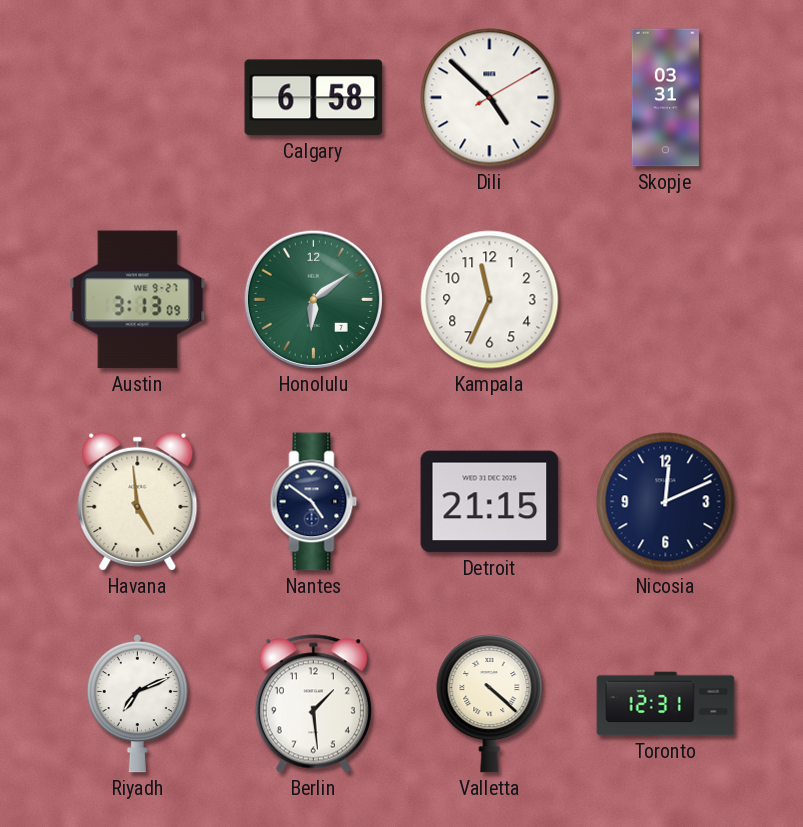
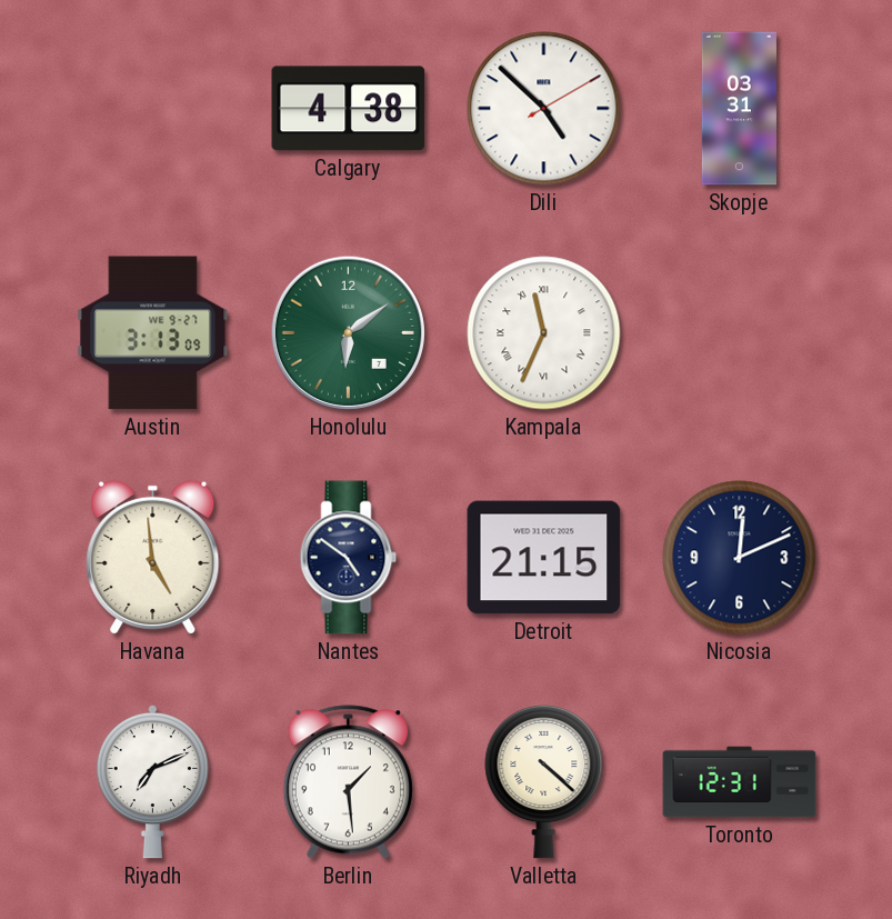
Calgary: 6:58 -> 4:38 (349, 109)
Kampala numerals: Arabic -> Roman (544, 333)
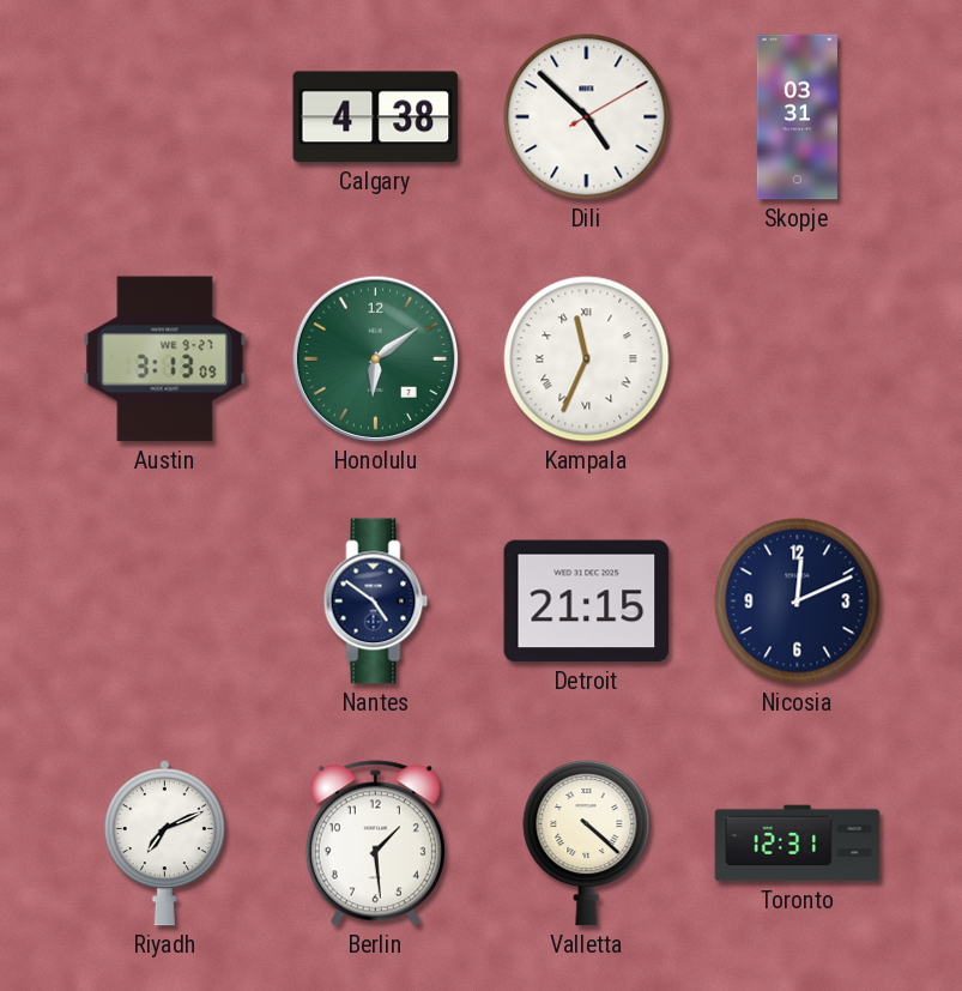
Havana: 4:59 -> none (153, 557)
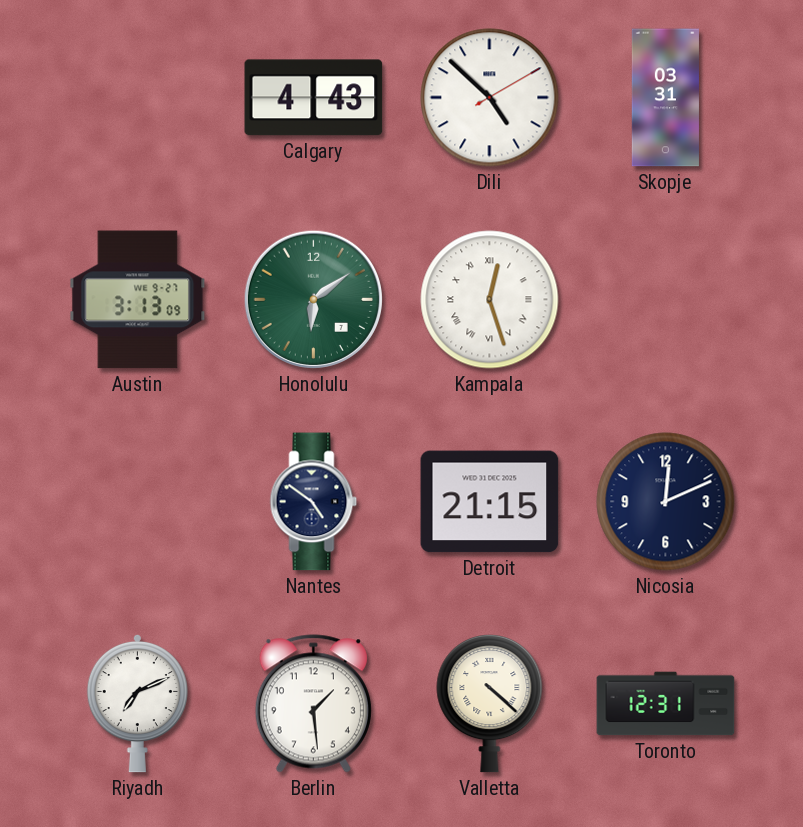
Calgary: 4:38 -> 4:43 (314, 98)
Kampala: 11:34 -> 12:27 (490, 300)
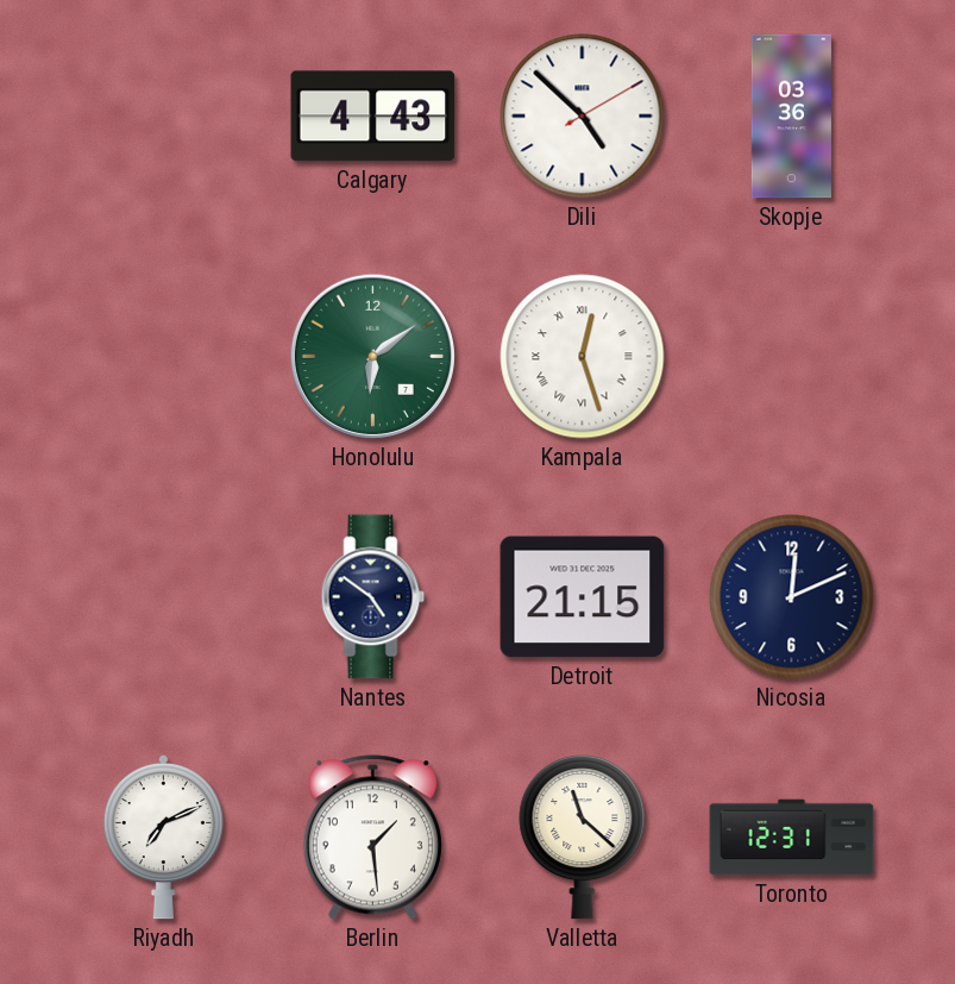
Skopje: 03:31 -> 03:36 (791, 117)
Austin: 3:13 -> none (138, 300)
Valletta: 4:22 -> 11:22 (583, 838)
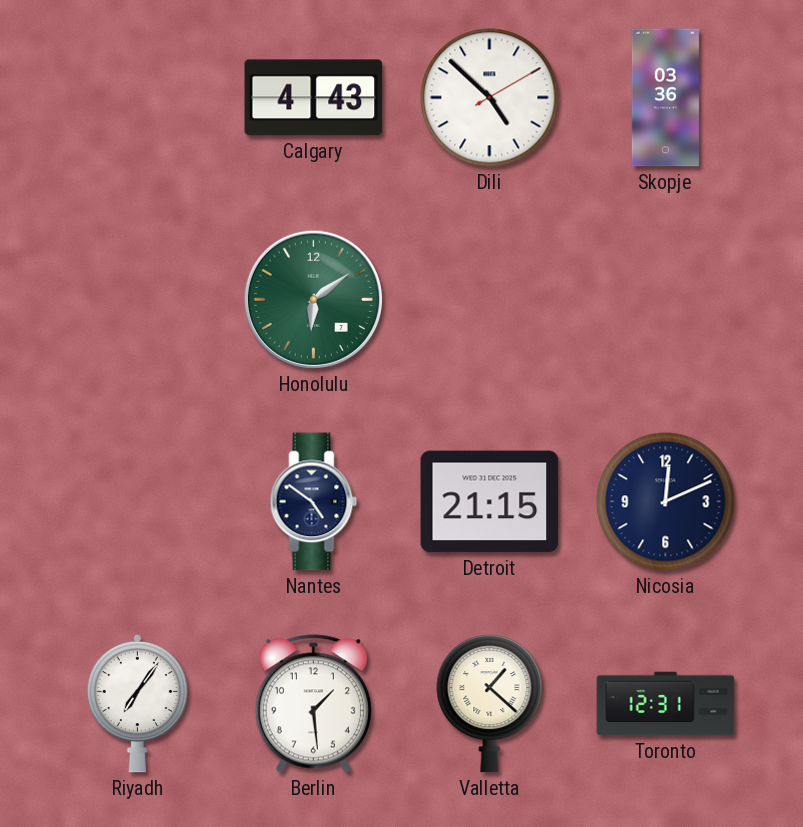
Kampala: 12:27 -> none (583, 357)
Riyadh: 7:11 -> 7:06 (137, 703)
Valletta: 11:22 -> 1:22 (490, 704)
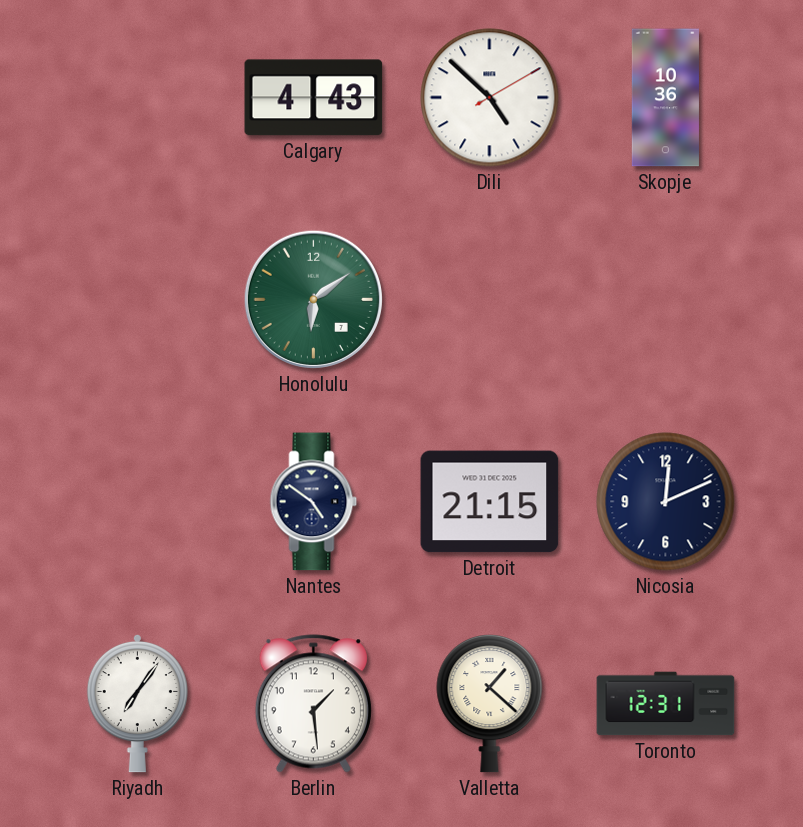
Skopje: 03:36 -> 10:36 (665, 98)
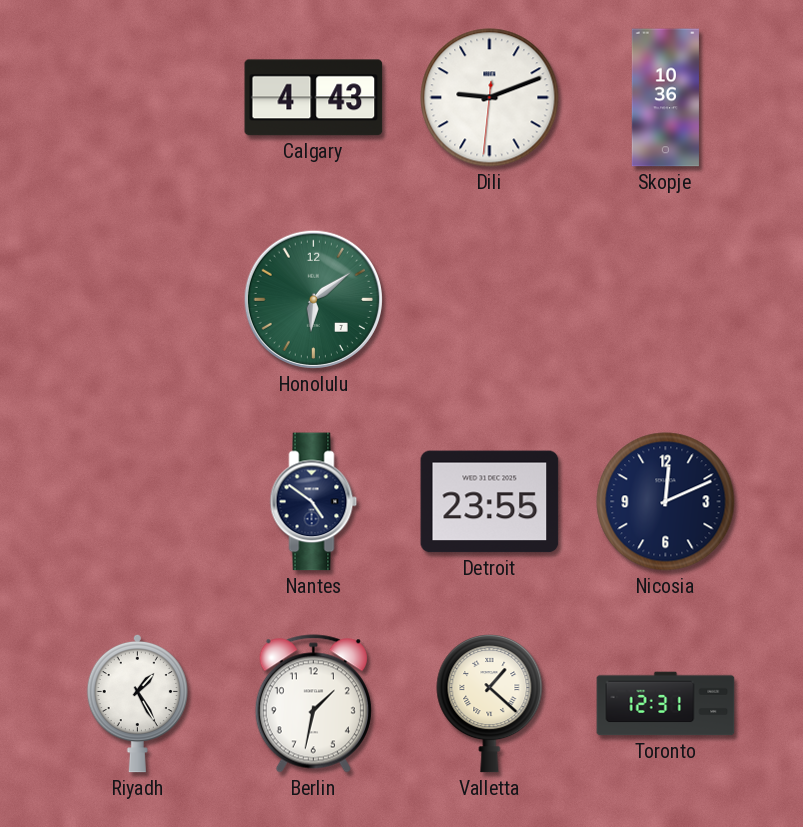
Dili: 4:52 -> 9:11 (490, 98)
Detroit: 21:15 -> 23:55 (490, 502)
Riyadh: 7:06 -> 1:25 (137, 703)
Berlin: 1:29 -> 1:32 (313, 704)
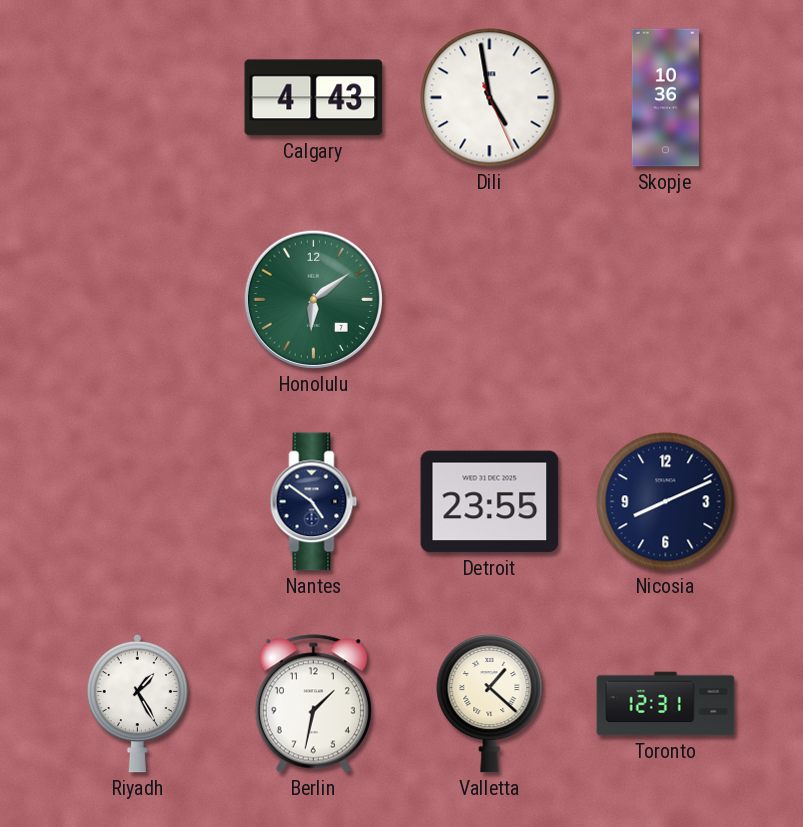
Dili: 9:11 -> 4:58 (490, 98)
Nicosia: 12:11 -> 8:11 (666, 502)
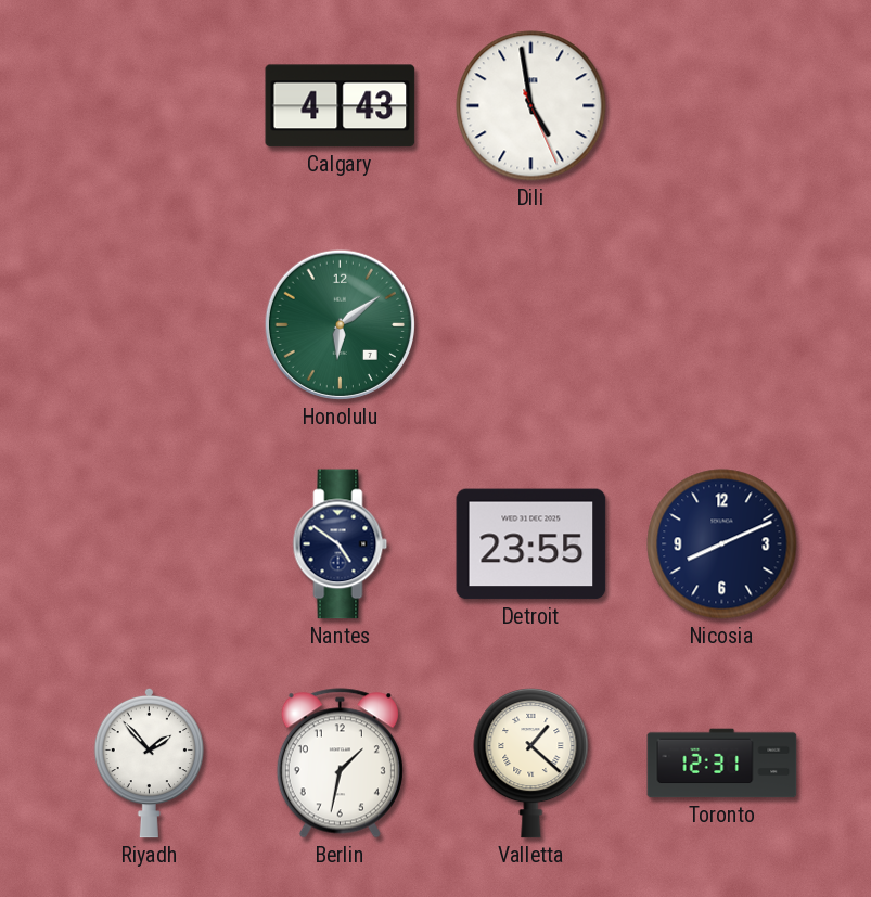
Skopje: 10:36 -> none (665, 98)
Riyadh: 1:25 -> 1:53 (149, 763)
